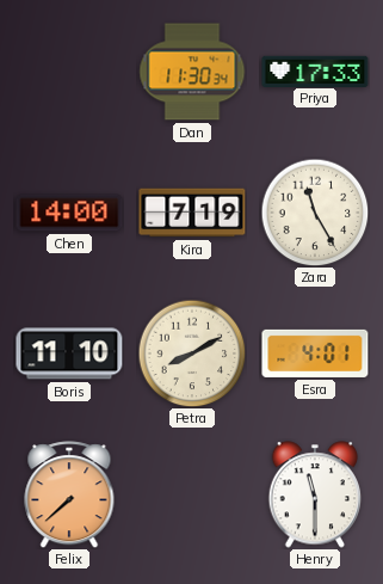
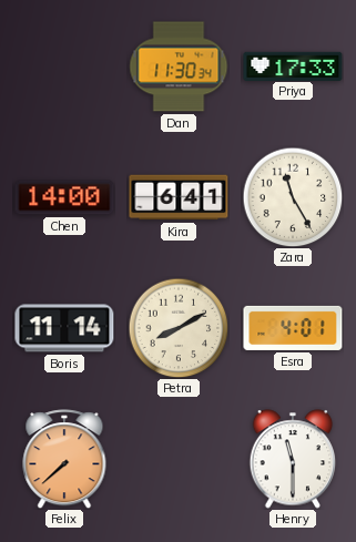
Kira: 7:19 -> 6:41 (179, 197)
Boris: 11:10 -> 11:14 (64, 328)
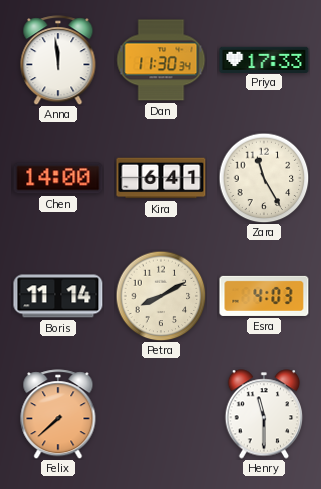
Anna: none -> 11:59 (58, 60)
Esra: 4:01 -> 4:03 (264, 296)
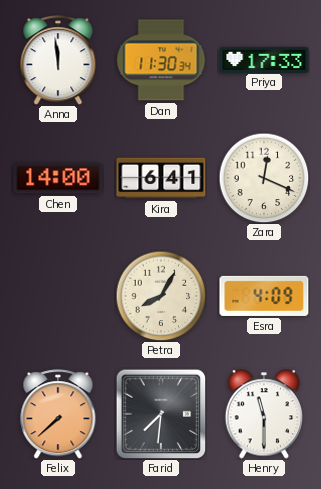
Zara: 11:25 -> 12:19 (264, 178)
Boris: 11:14 -> none (58, 296)
Petra: 8:10 -> 8:05 (161, 296)
Esra: 4:03 -> 4:09 (264, 296)
Farid: none -> 7:31 (161, 414)
